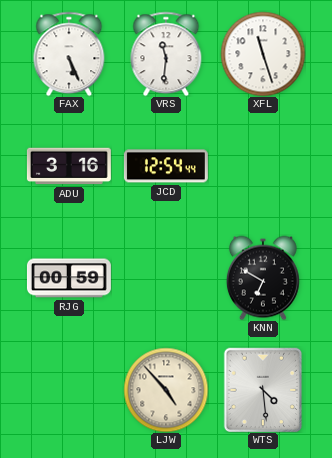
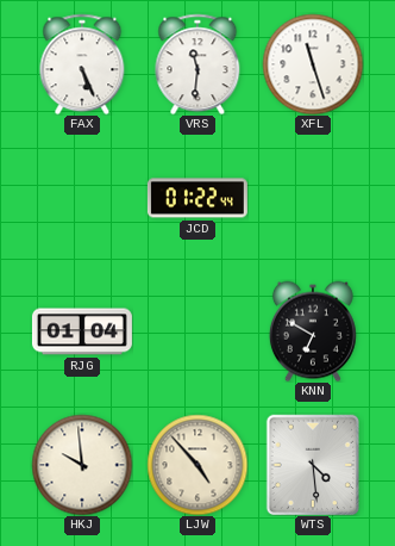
ADU: 3:16 -> none (69, 166)
JCD: 12:54 -> 01:22 (197, 198)
RJG: 00:59 -> 01:04 (82, 331)
HKJ: none -> 9:59 (82, 465)
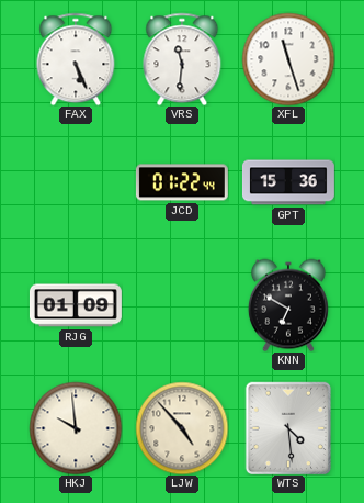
GPT: none -> 15:36 (288, 182)
RJG: 01:04 -> 01:09 (76, 305)
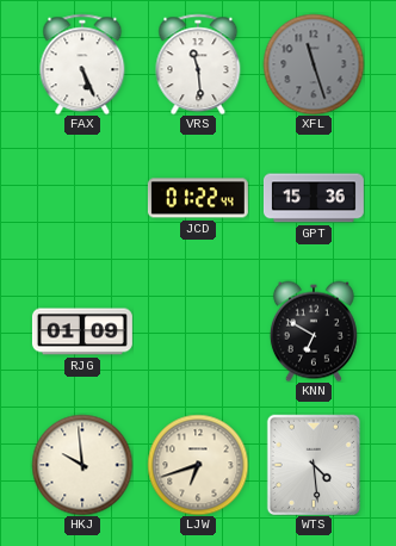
VRS: 11:31 -> 11:29 (198, 64)
XFL dial: white -> grey (314, 64)
LJW: 4:53 -> 6:42 (198, 465)
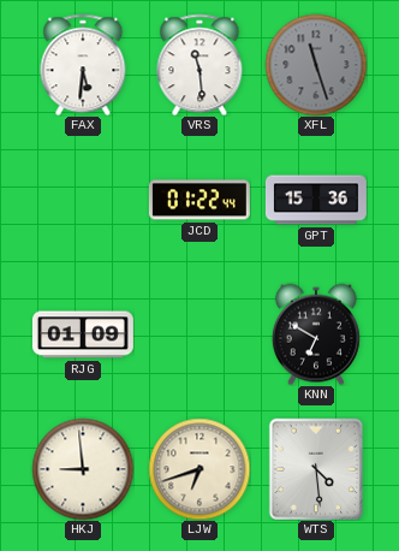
FAX: 5:26 -> 5:31 (83, 65)
HKJ: 9:59 -> 8:59 (83, 469)
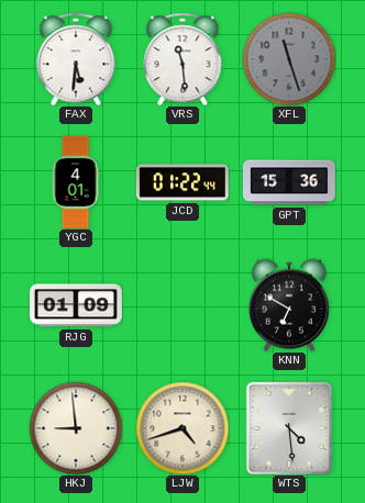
YGC: none -> 4:01 (76, 182)
LJW: 6:42 -> 4:42 (182, 428)
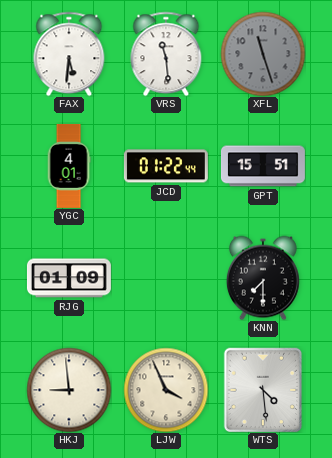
GPT: 15:36 -> 15:51 (263, 166)
KNN: 6:50 -> 7:30 (263, 278)
LJW: 4:42 -> 3:56 (166, 390)
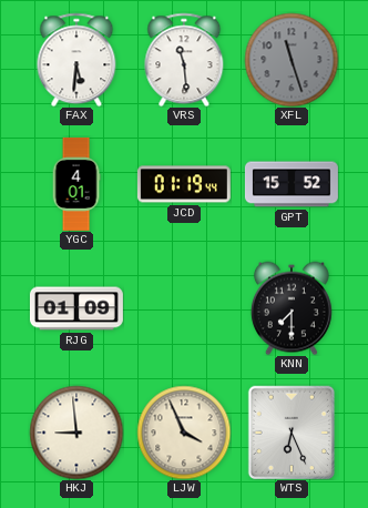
JCD: 01:22 -> 01:19 (184, 184)
GPT: 15:51 -> 15:52 (292, 184)
WTS: 4:29 -> 6:26 (292, 433)
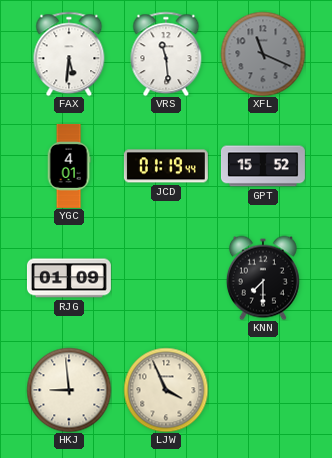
XFL: 11:27 -> 11:19 (263, 54)
WTS: 6:26 -> none (292, 433)
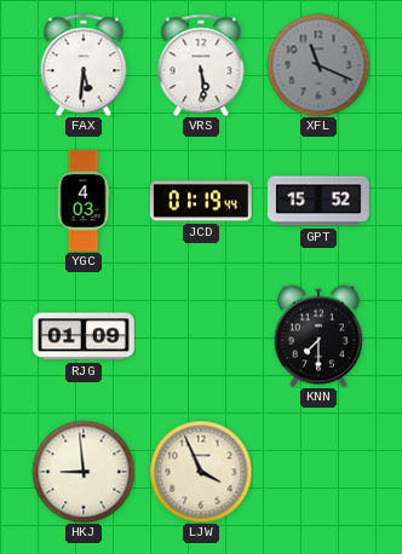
VRS: 11:29 -> 5:29 (201, 65)
YGC: 4:01 -> 4:03 (84, 201)
